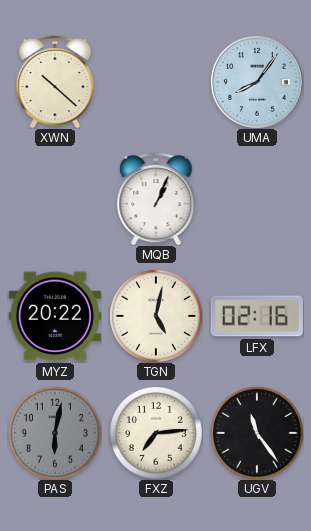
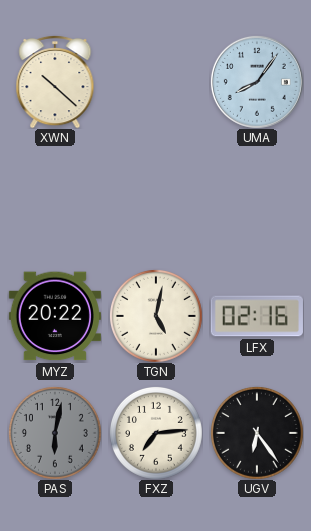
MQB: 1:04 -> none (156, 199)
UGV: 11:24 -> 6:24 (257, 433)
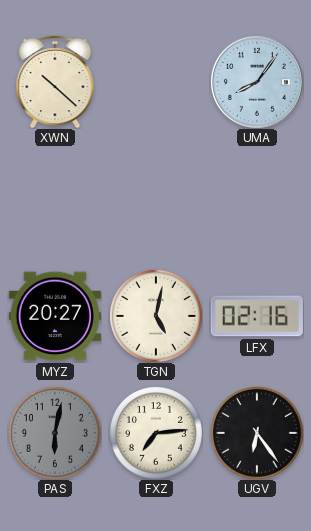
MYZ: 20:22 -> 20:27 (55, 316)
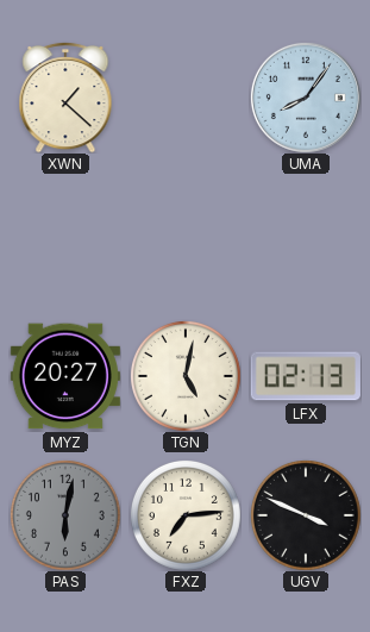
XWN: 10:22 -> 1:22 (65, 98)
LFX: 02:16 -> 02:13 (306, 376)
UGV: 6:24 -> 3:49 (306, 515)
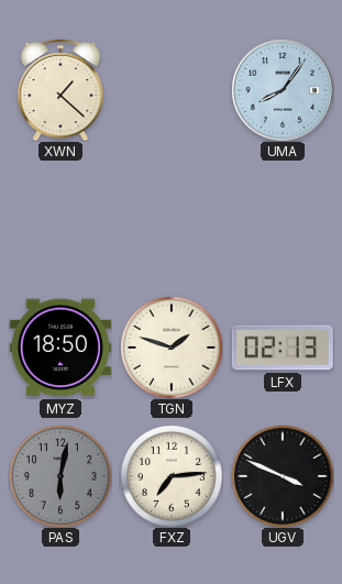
MYZ: 20:27 -> 18:50 (60, 348)
TGN: 5:02 -> 1:48 (172, 348)
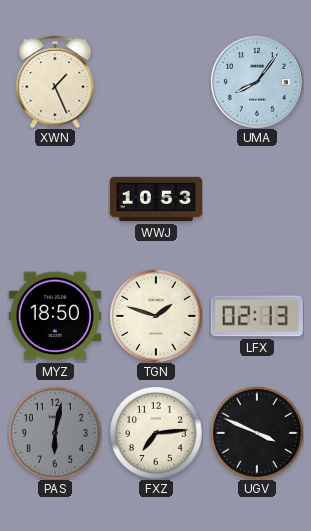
XWN: 1:22 -> 1:26 (55, 82)
WWJ: none -> 10:53 (155, 199)
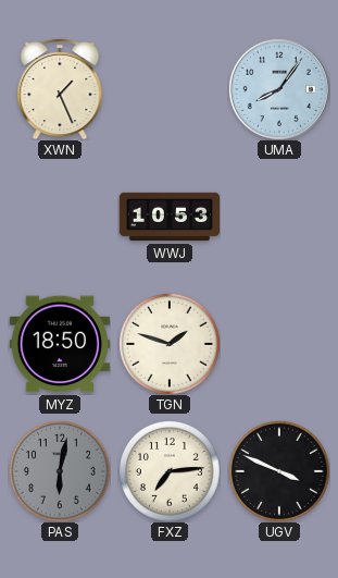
LFX: 02:13 -> none (257, 316)
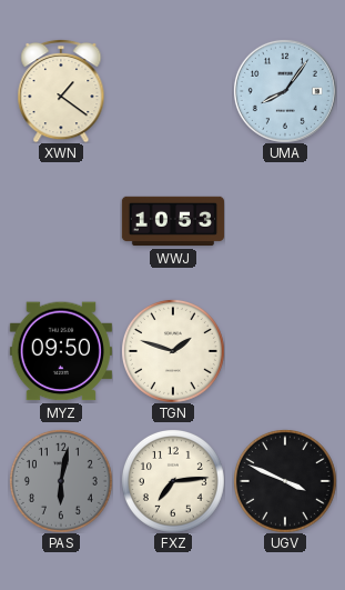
XWN: 1:26 -> 1:21 (61, 91)
MYZ: 18:50 -> 09:50 (61, 351)
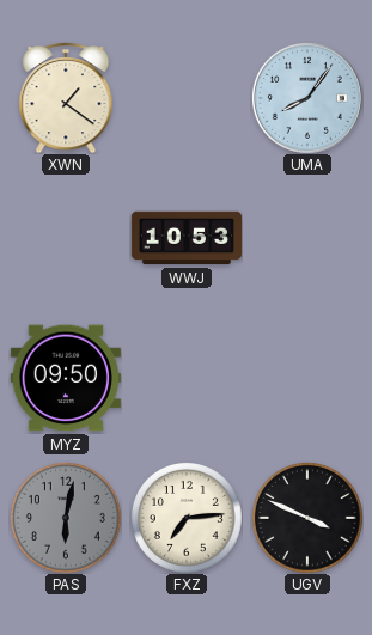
TGN: 1:48 -> none (173, 351)
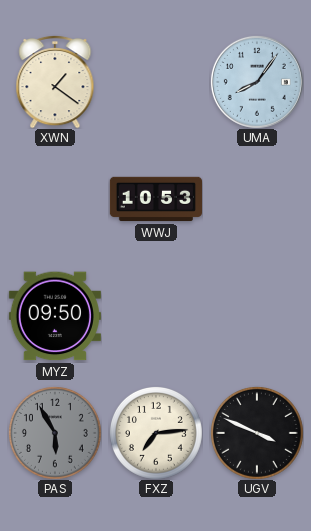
PAS: 6:02 -> 5:55 (55, 433)
